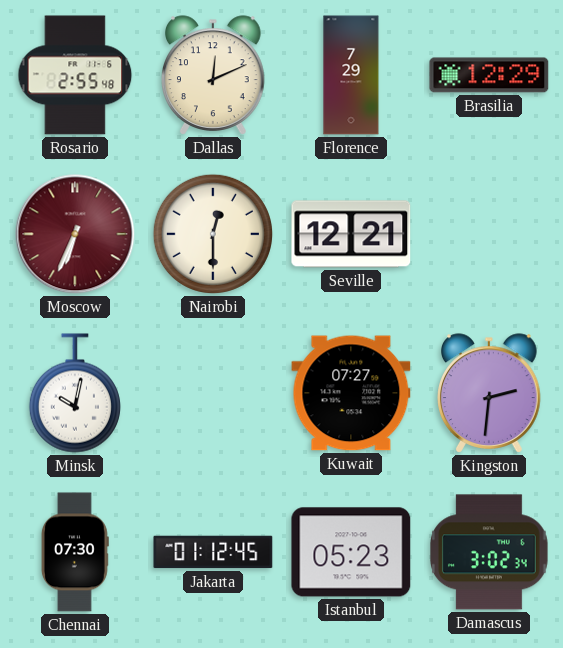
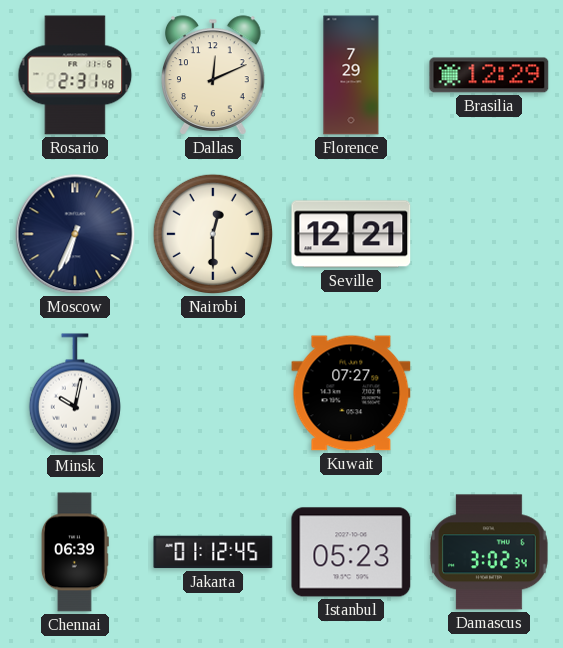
Rosario: 2:55 -> 2:31 (75, 75)
Moscow dial: burgundy -> navy (75, 234)
Kingston: 2:31 -> none (490, 393)
Chennai: 07:30 -> 06:39 (75, 552)
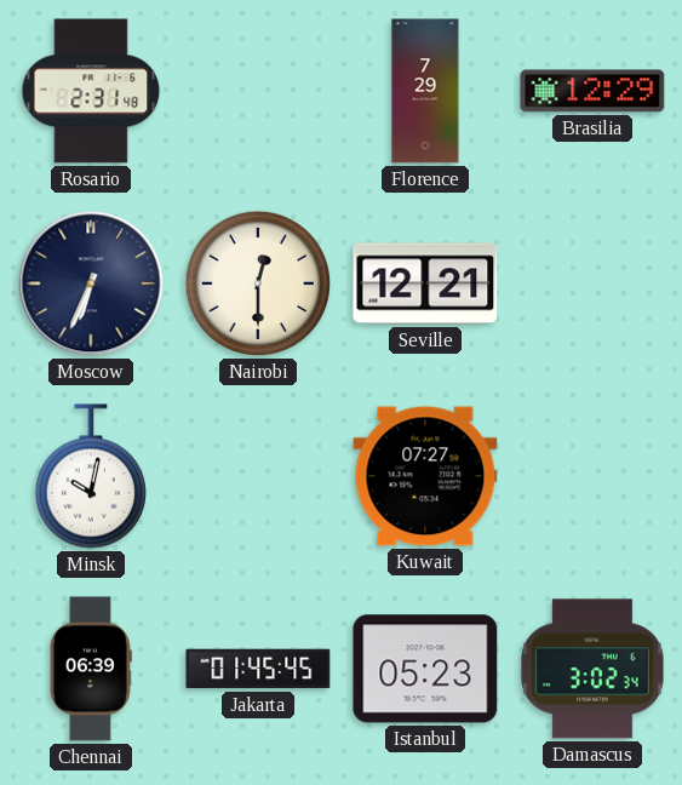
Dallas: 12:11 -> none (214, 75)
Jakarta: 01:12 -> 01:45 (258, 669)
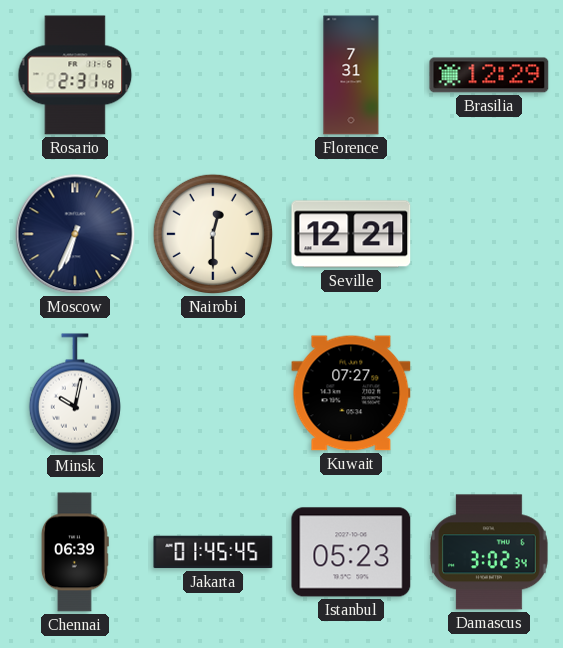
Florence: 7:29 -> 7:31 (351, 75)
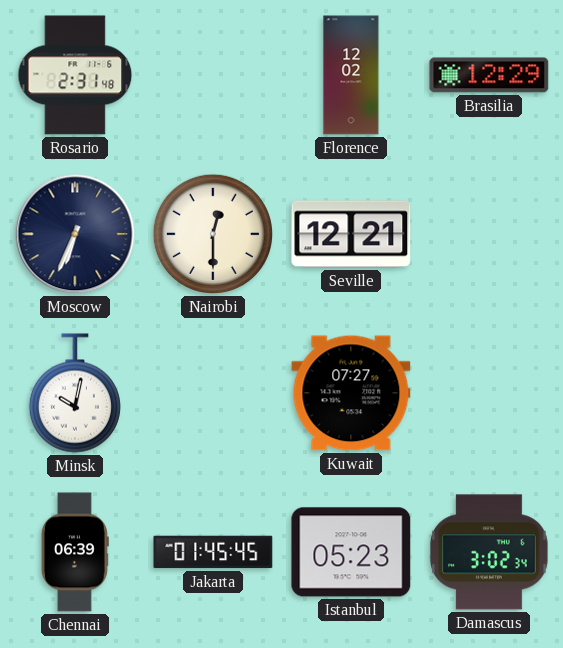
Florence: 7:31 -> 12:02 (351, 75)
